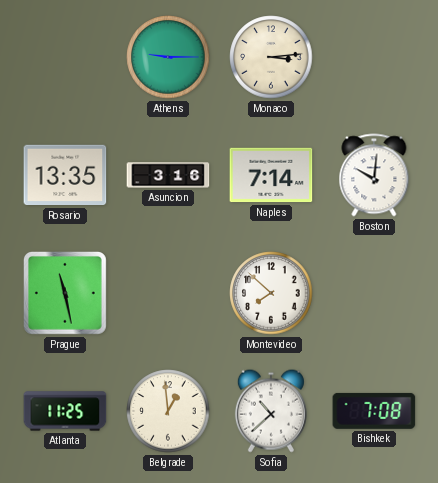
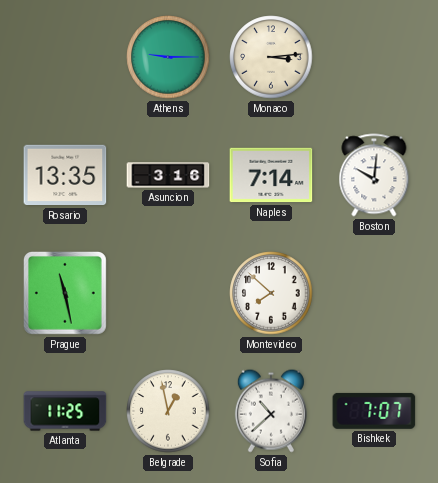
Belgrade: 12:59 -> 12:58 (168, 411)
Bishkek: 7:08 -> 7:07 (374, 411)
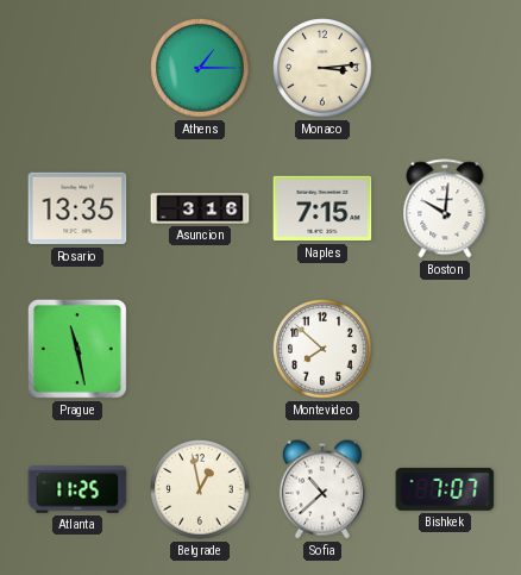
Athens: 9:15 -> 1:15 (200, 68)
Naples: 7:14 -> 7:15 (322, 208)
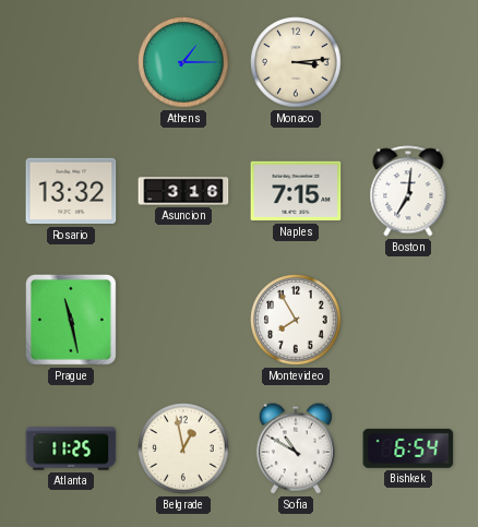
Rosario: 13:35 -> 13:32 (71, 191)
Boston: 10:01 -> 7:01 (408, 191)
Montevideo: 7:52 -> 7:55 (296, 320)
Sofia: 10:38 -> 10:50 (296, 448)
Bishkek: 7:07 -> 6:54 (408, 448)
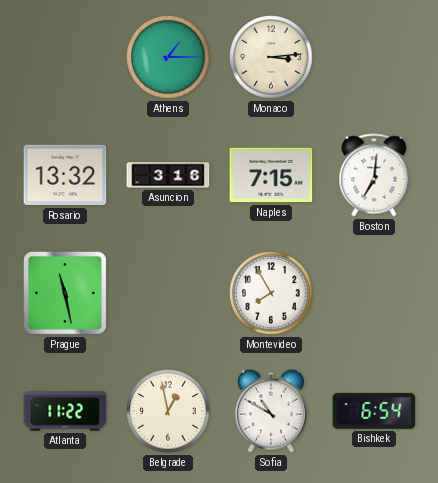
Atlanta: 11:25 -> 11:22 (65, 411)
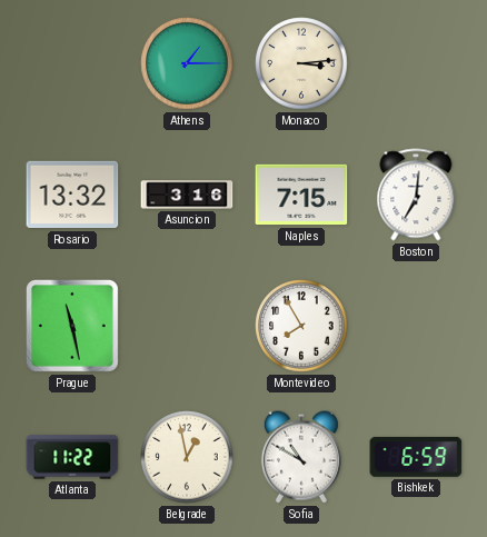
Bishkek: 6:54 -> 6:59 (416, 457)
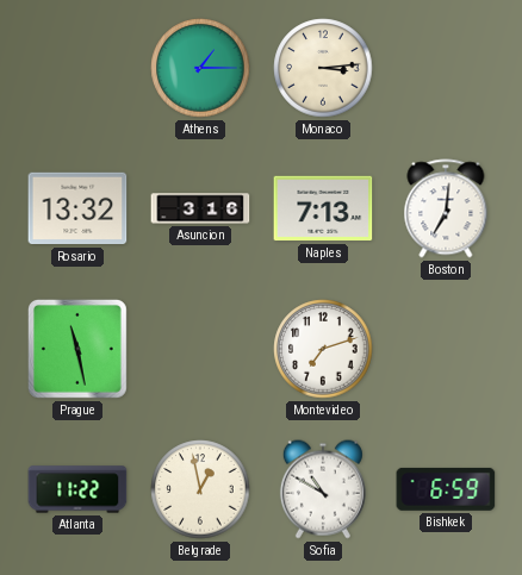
Naples: 7:15 -> 7:13 (323, 208)
Montevideo: 7:55 -> 7:12 (323, 349)
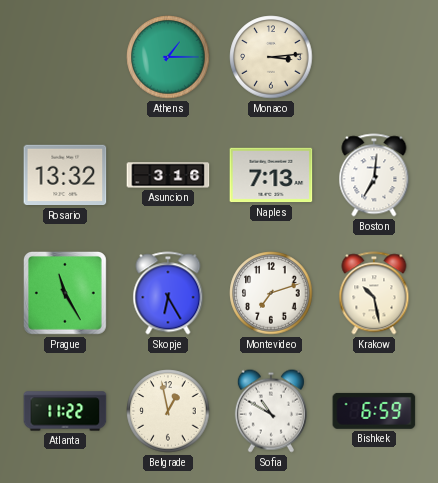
Prague: 11:28 -> 11:25 (65, 293)
Skopje: none -> 6:25 (168, 293)
Krakow: none -> 10:28 (374, 293)
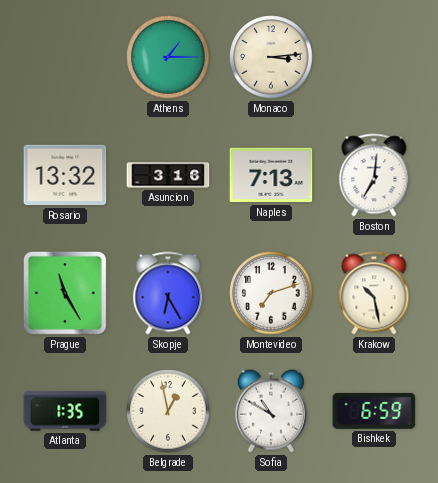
Atlanta: 11:22 -> 1:35 (65, 411)
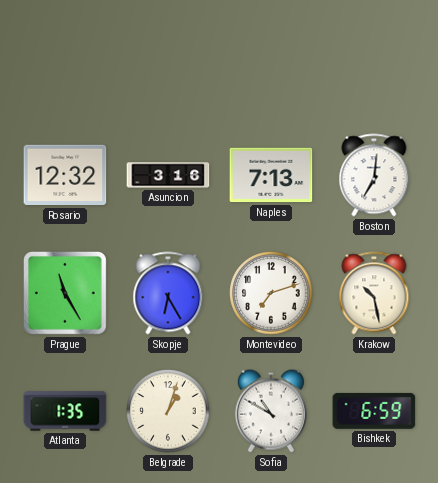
Athens: 1:15 -> none (168, 57)
Monaco: 3:14 -> none (271, 57)
Rosario: 13:32 -> 12:32 (65, 175)
Belgrade: 12:58 -> 1:03 (168, 411)
